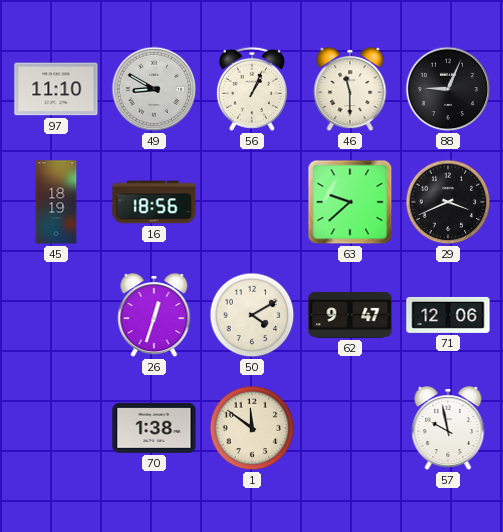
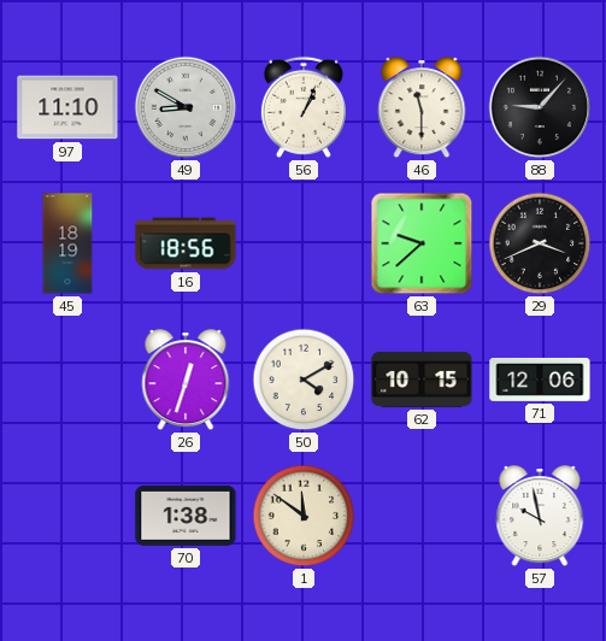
88: 9:04 -> 9:07 (540, 107)
62: 9:47 -> 10:15 (422, 380)
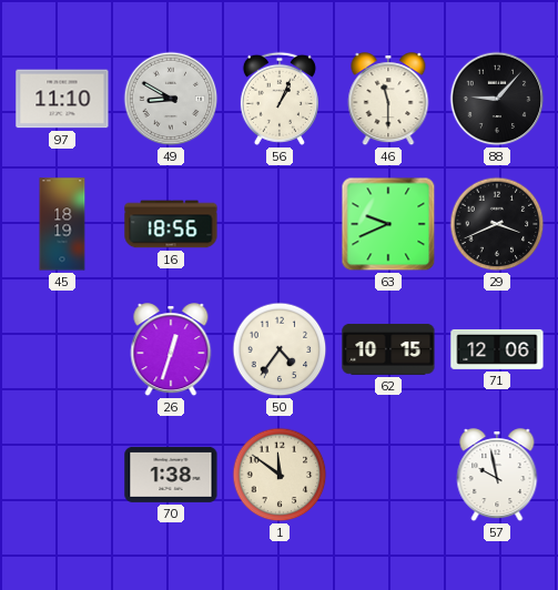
63: 9:38 -> 9:41 (388, 224)
50: 4:10 -> 4:36 (280, 349)
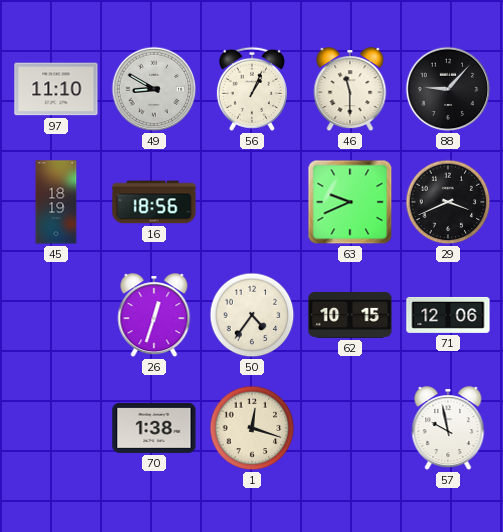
1: 11:51 -> 12:18 (252, 428)
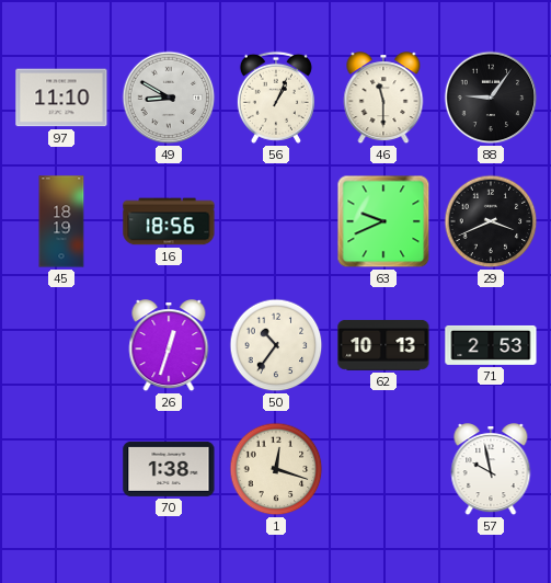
88: 9:07 -> 9:06 (491, 98)
50: 4:36 -> 10:36 (276, 345)
62: 10:15 -> 10:13 (383, 345)
71: 12:06 -> 2:53 (491, 345)
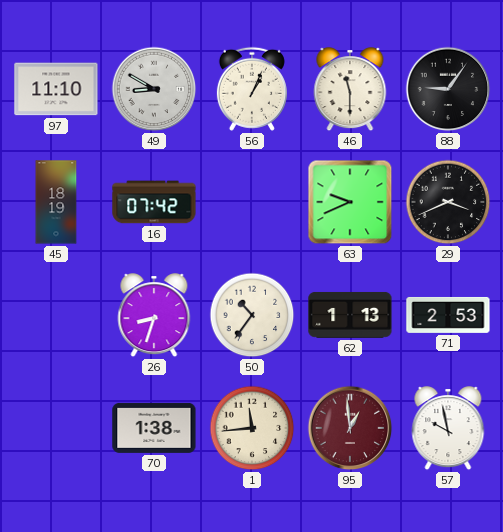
16: 18:56 -> 07:42 (154, 202)
26: 12:33 -> 8:33 (154, 316)
62: 10:13 -> 1:13 (350, 315)
1: 12:18 -> 11:44 (252, 428)
95: none -> 12:59 (350, 428)
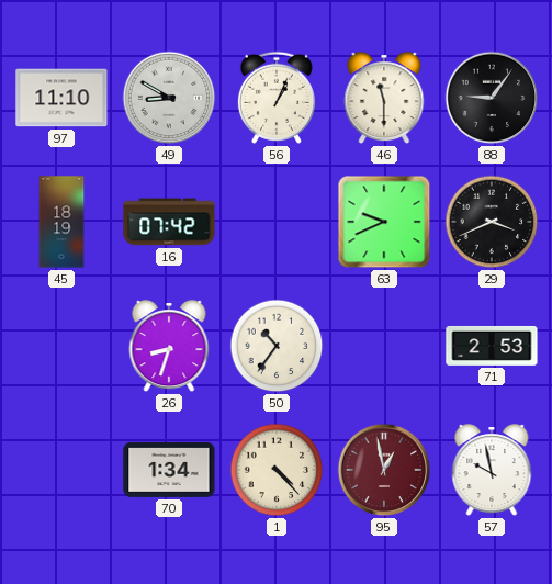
62: 1:13 -> none (350, 315)
70: 1:38 -> 1:34 (169, 470)
1: 11:44 -> 4:23 (277, 470)
95: 12:59 -> 12:58 (384, 470)
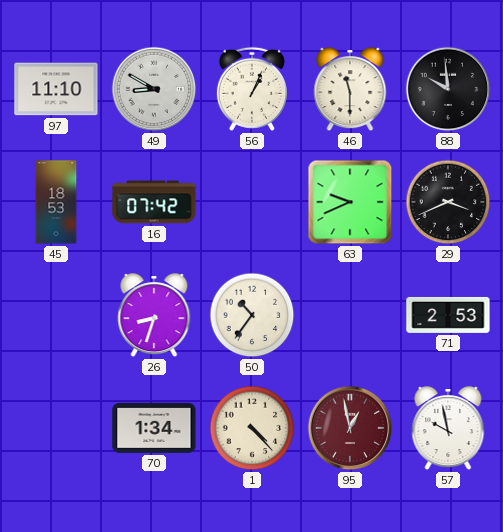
88: 9:06 -> 9:59 (448, 89)
45: 18:19 -> 18:53 (56, 202)
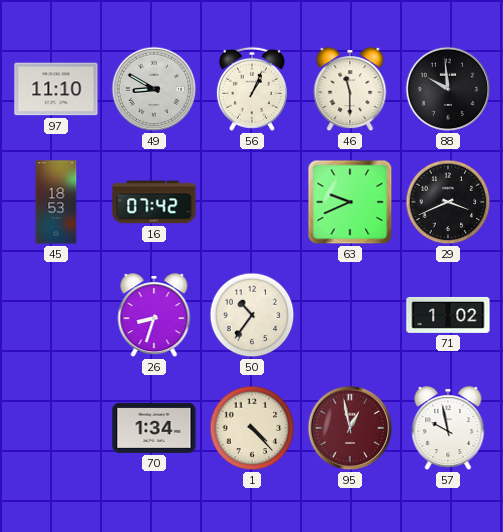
71: 2:53 -> 1:02 (448, 315)
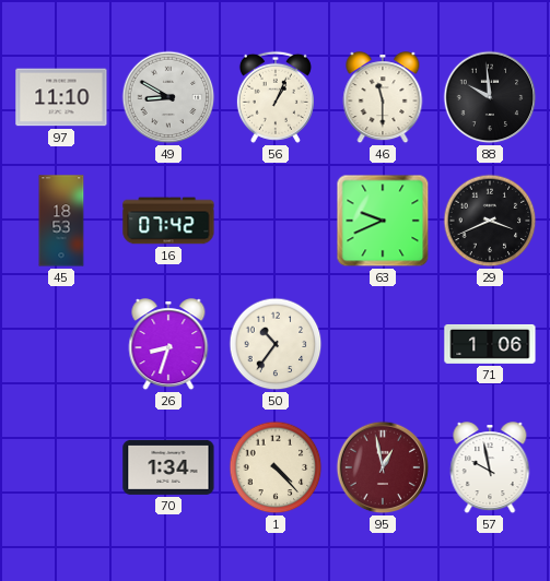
71: 1:02 -> 1:06 (490, 344)
